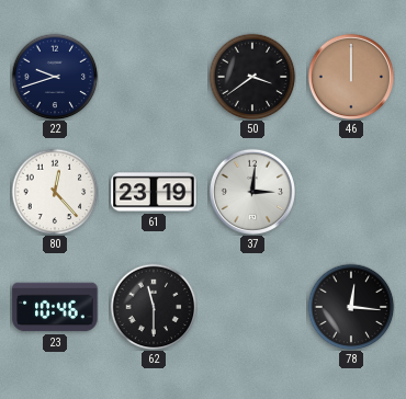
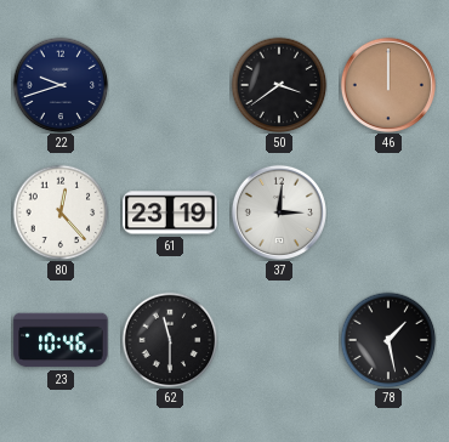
78: 12:16 -> 1:28 (388, 340)
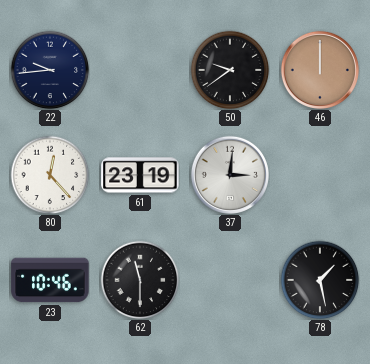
22: 9:42 -> 9:44 (50, 70)
50: 3:39 -> 9:39 (230, 70)
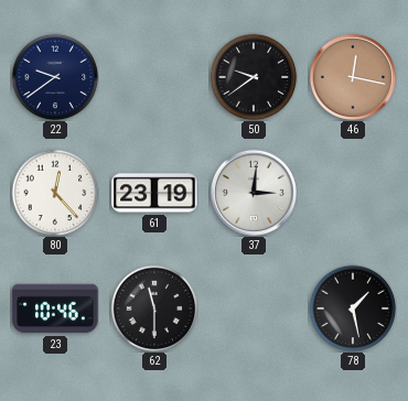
22: 9:44 -> 9:39 (55, 77)
46: 12:00 -> 12:17 (353, 77)
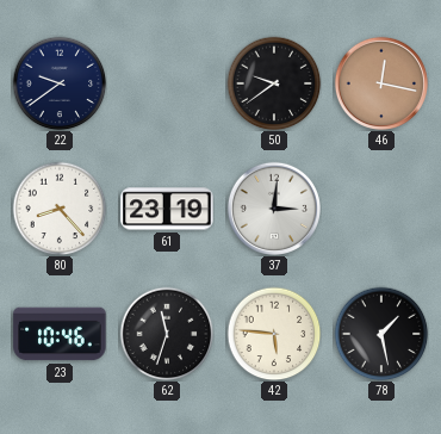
80: 12:23 -> 8:23 (60, 209)
62: 11:30 -> 11:33 (167, 334)
42: none -> 5:46 (274, 334)
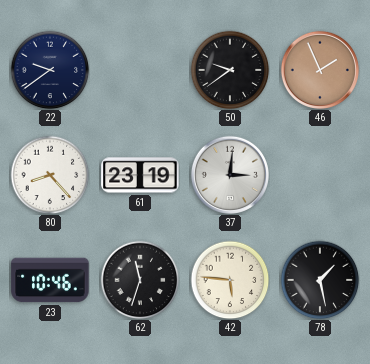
46: 12:17 -> 1:56 (320, 70)
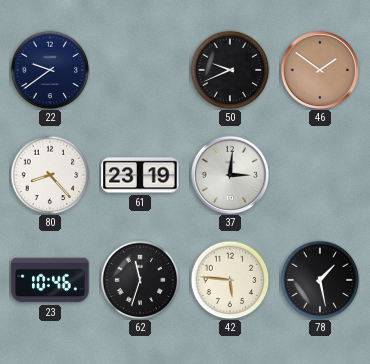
50: 9:39 -> 9:41 (230, 70)
46: 1:56 -> 1:51 (320, 70)
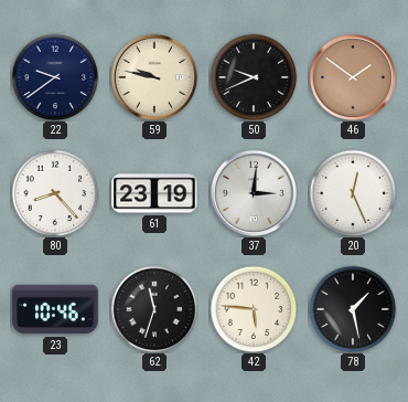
59: none -> 9:47 (154, 77)
20: none -> 12:26 (353, 193)
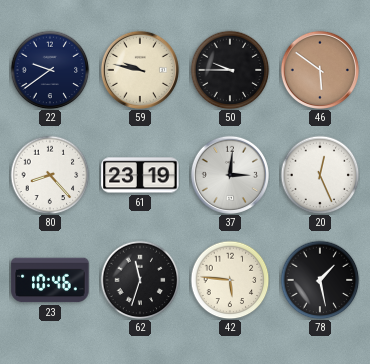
50: 9:41 -> 9:45 (230, 70)
46: 1:51 -> 5:51 (320, 70)
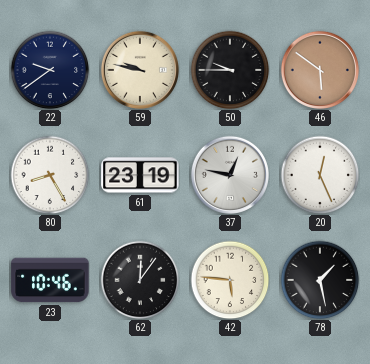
80: 8:23 -> 8:25 (50, 175)
37: 3:01 -> 12:47 (230, 175)
62: 11:33 -> 12:06 (140, 280)
